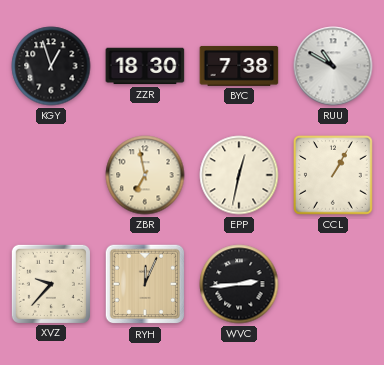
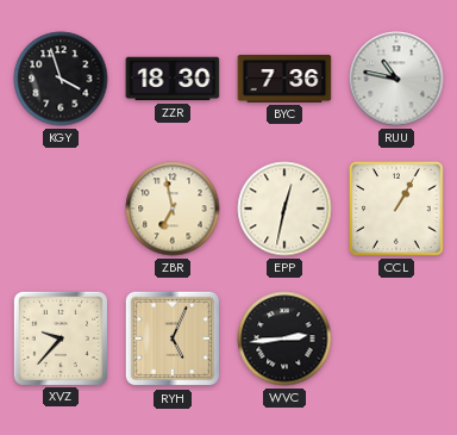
KGY: 12:57 -> 3:57 (61, 79)
BYC: 7:38 -> 7:36 (284, 79)
RUU: 10:50 -> 10:47 (396, 79)
RYH: 12:04 -> 5:04 (173, 338)
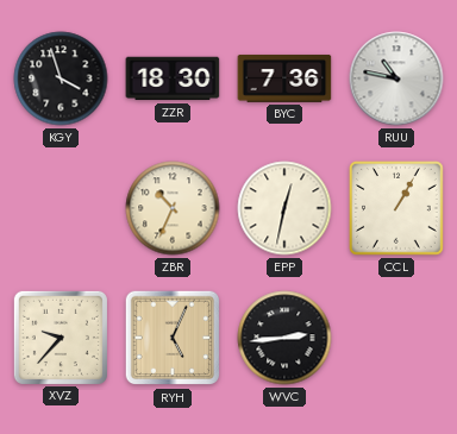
ZBR: 6:58 -> 10:34 (173, 208)
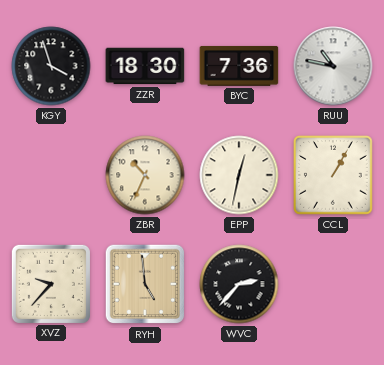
RYH: 5:04 -> 4:59 (145, 284)
WVC: 2:44 -> 2:37 (239, 284)
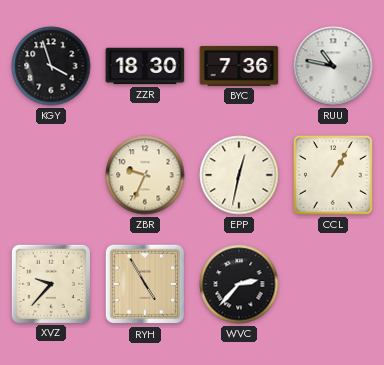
ZBR: 10:34 -> 9:34 (145, 175)
RYH: 4:59 -> 4:55 (145, 284)
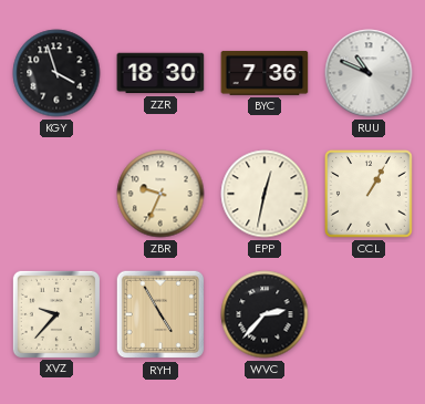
RUU: 10:47 -> 10:49 (369, 73)
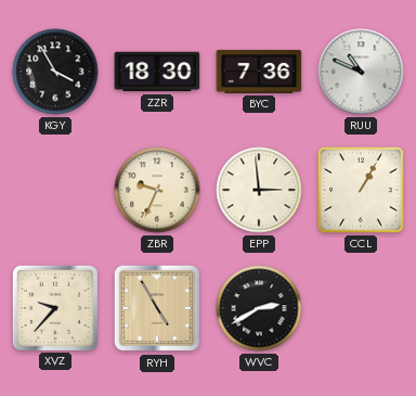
KGY: 3:57 -> 3:55 (55, 72)
EPP: 12:32 -> 2:59 (259, 190)
WVC: 2:37 -> 2:40 (259, 308)
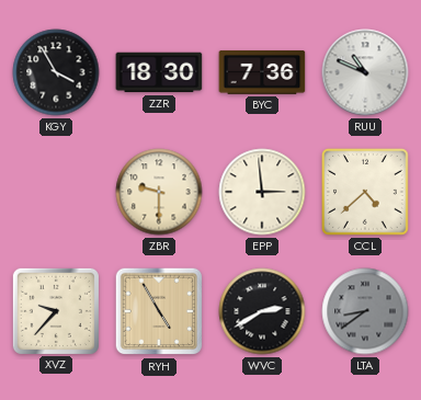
ZBR: 9:34 -> 9:30 (159, 192)
CCL: 1:05 -> 4:38 (365, 192)
LTA: none -> 8:39 (365, 311)
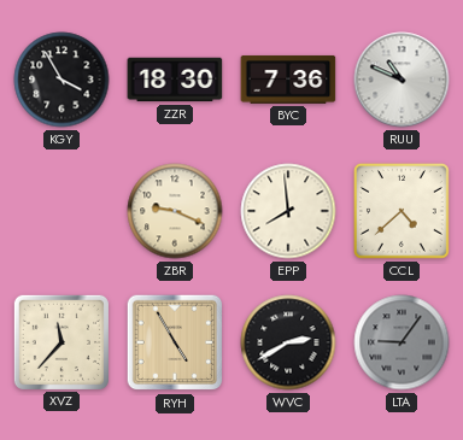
ZBR: 9:30 -> 9:19 (175, 211)
EPP: 2:59 -> 7:59 (288, 211)
XVZ: 9:37 -> 11:37 (61, 342)
LTA: 8:39 -> 9:06 (402, 342)
